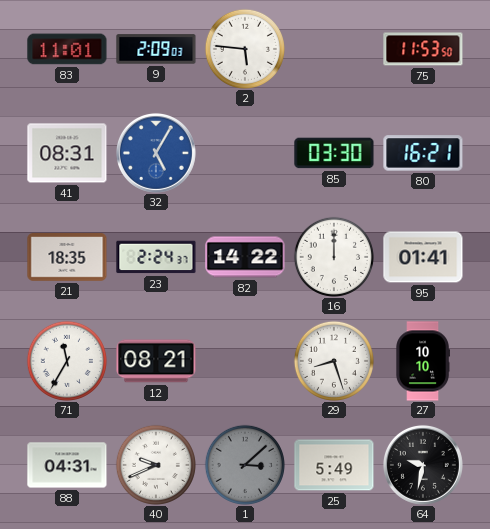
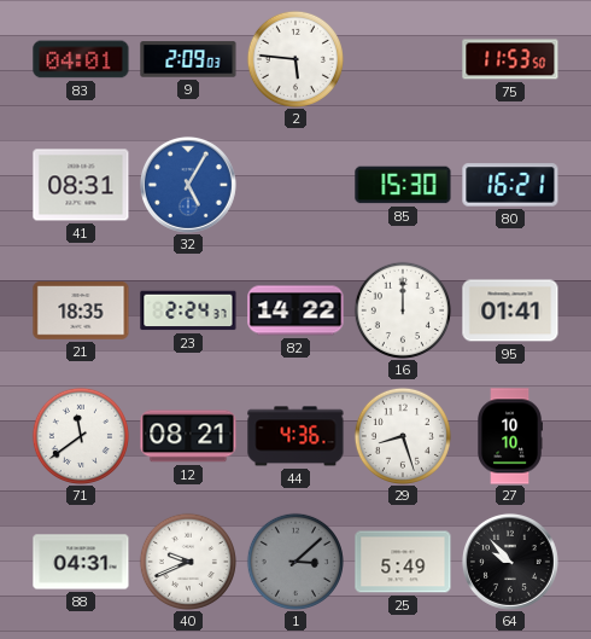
83: 11:01 -> 04:01 (81, 59)
85: 03:30 -> 15:30 (403, 185)
71: 11:35 -> 11:39 (81, 436)
44: none -> 4:36 (295, 436)
64: 9:32 -> 9:53 (510, 562)
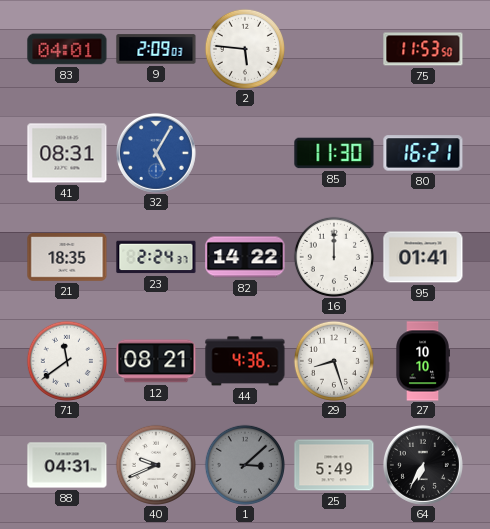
85: 15:30 -> 11:30 (334, 153)
64: 9:53 -> 6:35 (423, 465)
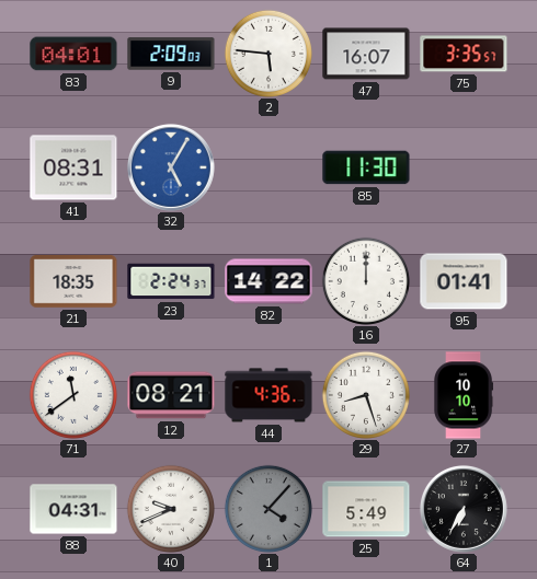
47: none -> 16:07 (366, 54)
75: 11:53 -> 3:35 (464, 54)
80: 16:21 -> none (423, 153)
1: 3:08 -> 4:07 (268, 509)
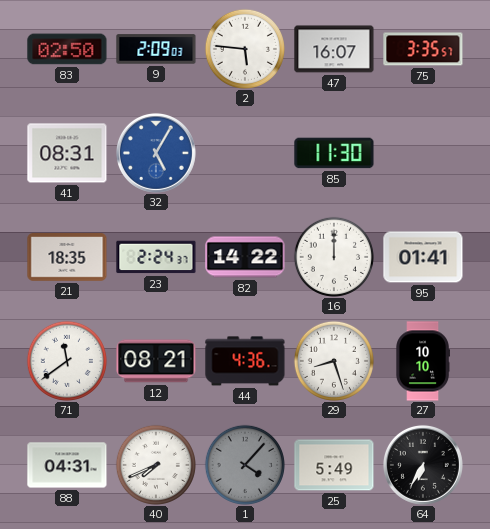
83: 04:01 -> 02:50 (67, 49)
40: 9:41 -> 7:41 (156, 465)
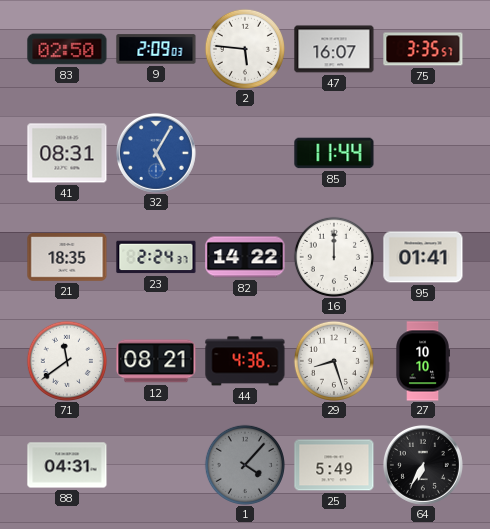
85: 11:30 -> 11:44 (334, 153)
40: 7:41 -> none (156, 465)
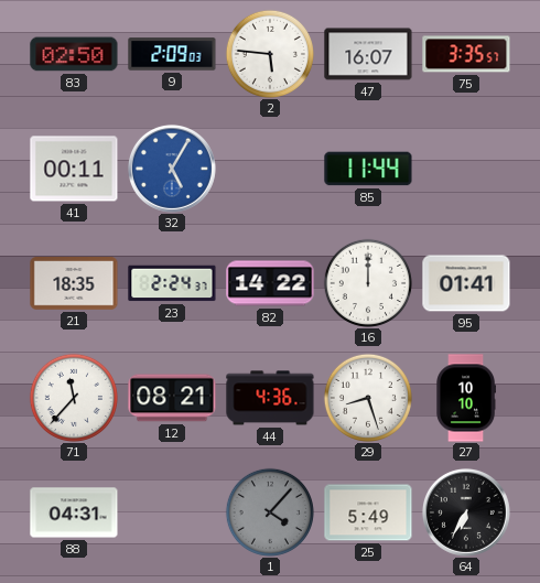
41: 08:31 -> 00:11 (74, 169)
71: 11:39 -> 11:37 (74, 398)
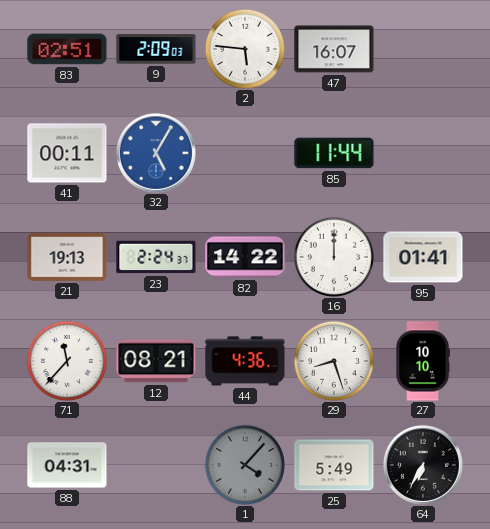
83: 02:50 -> 02:51 (67, 49)
75: 3:35 -> none (466, 54)
21: 18:35 -> 19:13 (67, 258)
